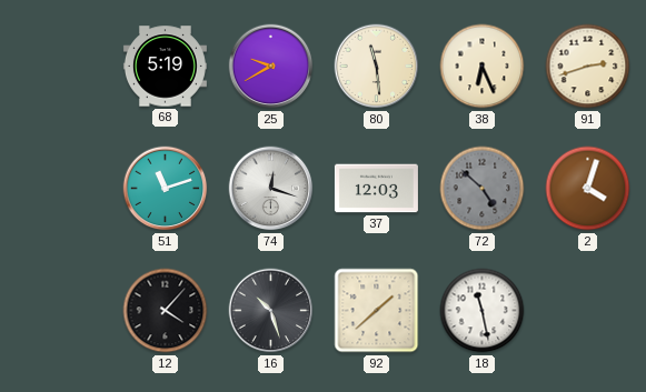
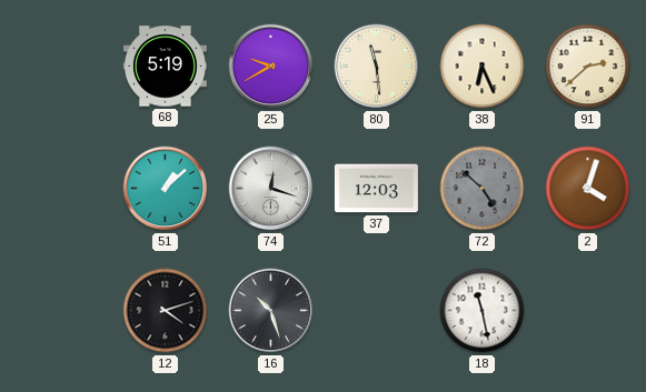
91: 2:42 -> 2:38 (588, 67)
51: 11:12 -> 1:08 (166, 189)
12: 4:07 -> 4:12 (166, 311)
92: 1:38 -> none (377, 311)
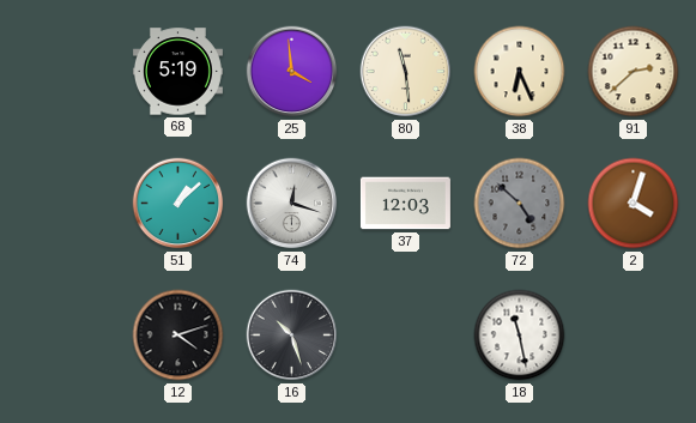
25: 9:40 -> 3:59 (292, 72)
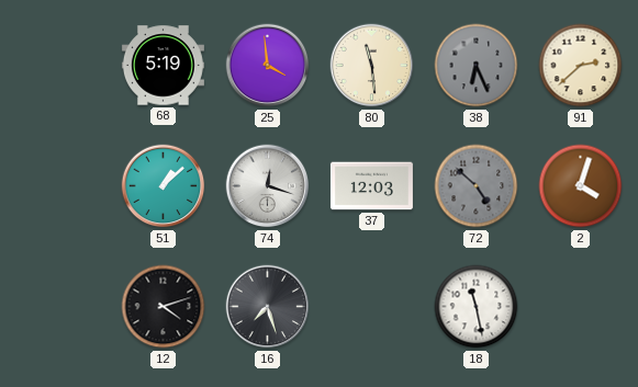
38 dial: cream -> grey (477, 66)
16: 10:27 -> 7:27 (268, 307)
